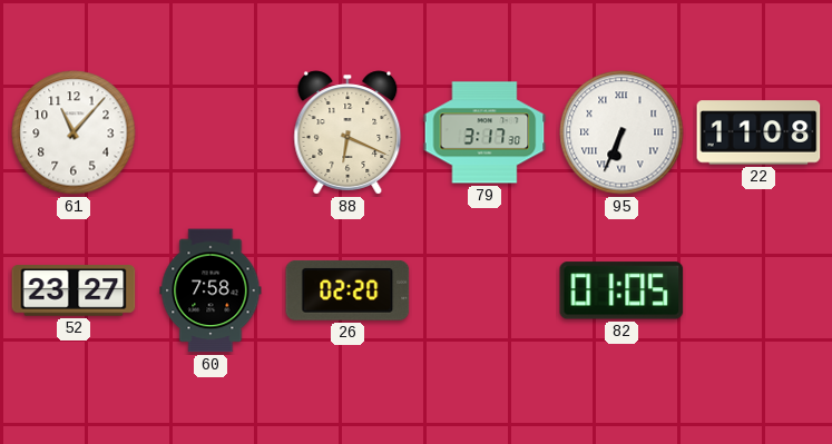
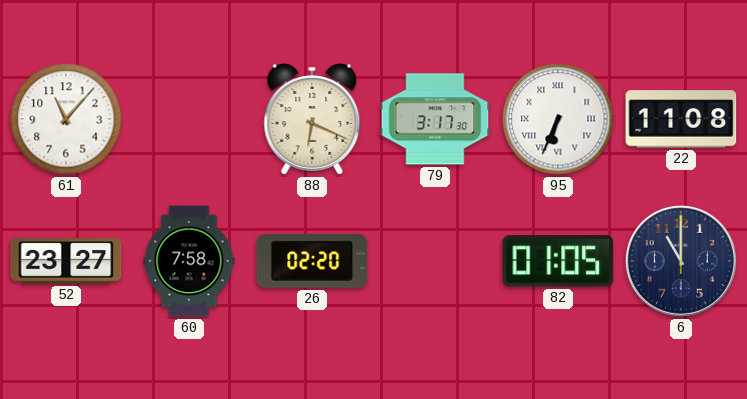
6: none -> 11:00 (681, 261)
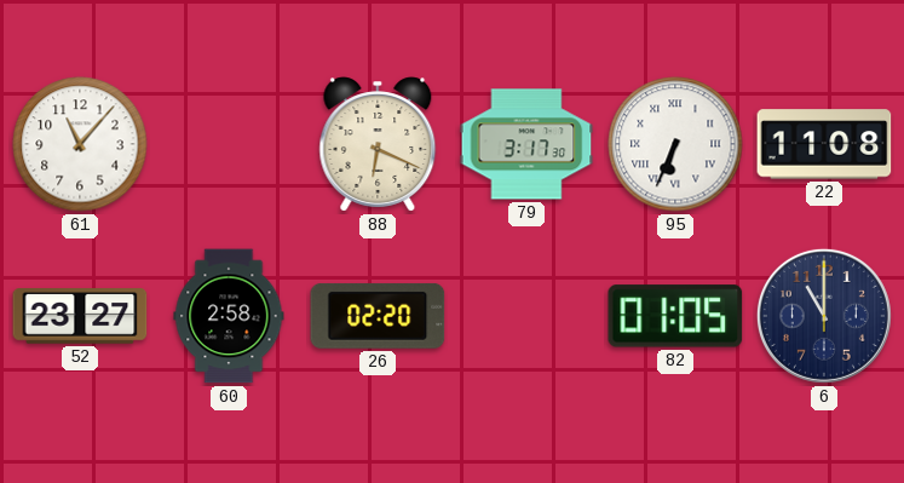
60: 7:58 -> 2:58 (229, 316)
